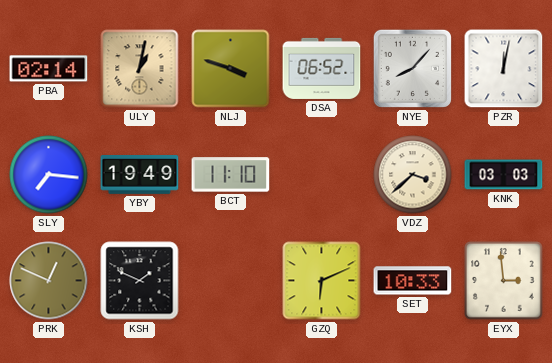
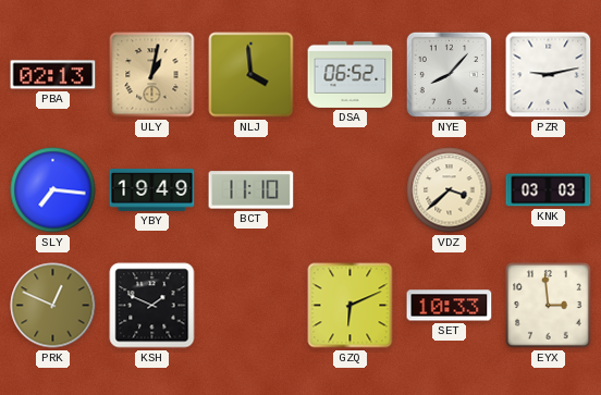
PBA: 02:14 -> 02:13 (53, 75)
NLJ: 3:48 -> 3:59 (252, 75)
PZR: 12:02 -> 9:13 (549, 75)
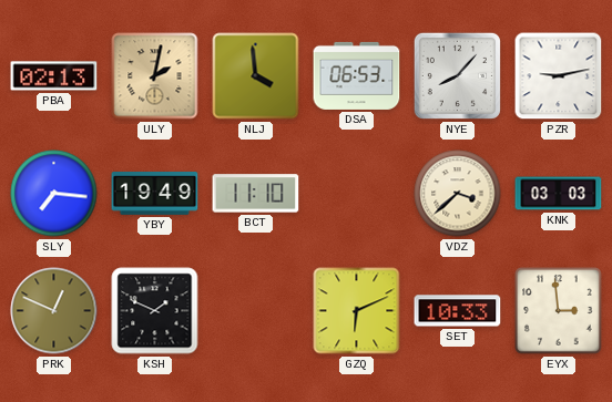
ULY: 1:02 -> 2:02 (155, 76)
DSA: 06:52 -> 06:53 (357, 75)
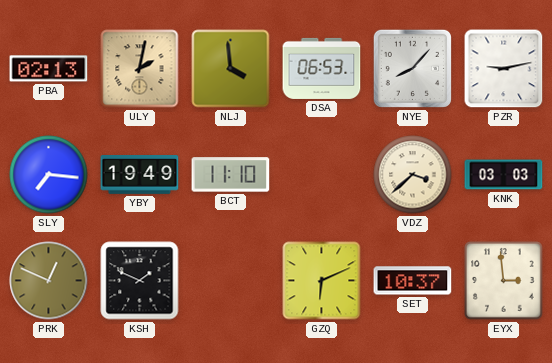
SET: 10:33 -> 10:37 (413, 281)
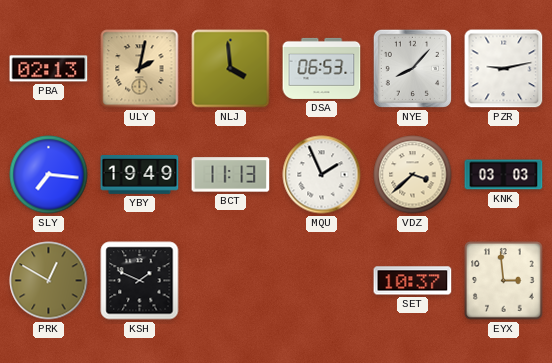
BCT: 11:10 -> 11:13 (231, 175)
MQU: none -> 1:56 (322, 175)
PRK: 12:49 -> 12:50 (49, 281)
GZQ: 6:11 -> none (322, 281)
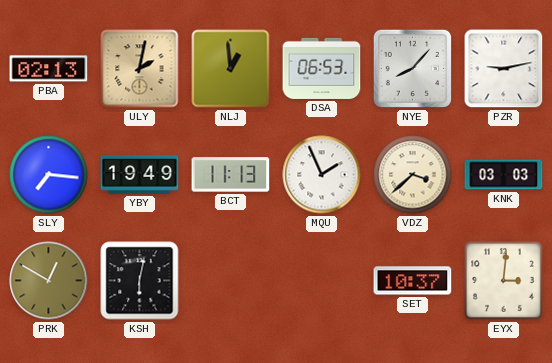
NLJ: 3:59 -> 12:59 (231, 69)
KSH: 1:49 -> 6:02 (140, 281)
EYX: 2:59 -> 3:01 (504, 281)
